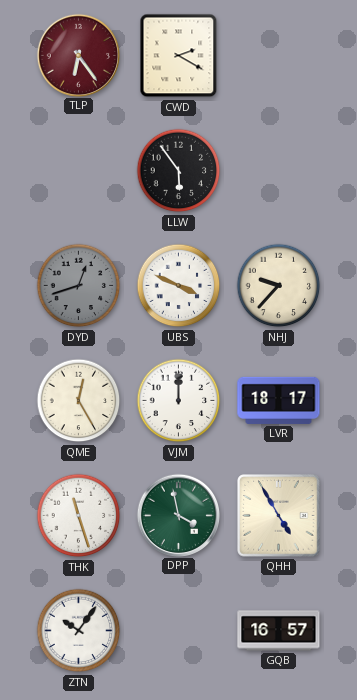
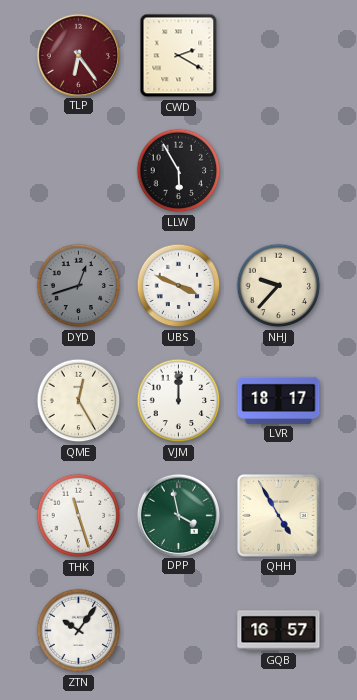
LLW: 5:54 -> 5:55 (179, 171)
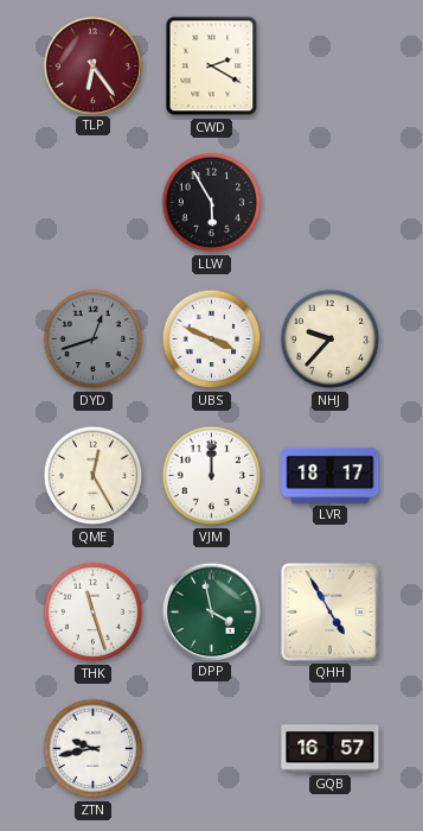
ZTN: 10:06 -> 9:43 (94, 749)
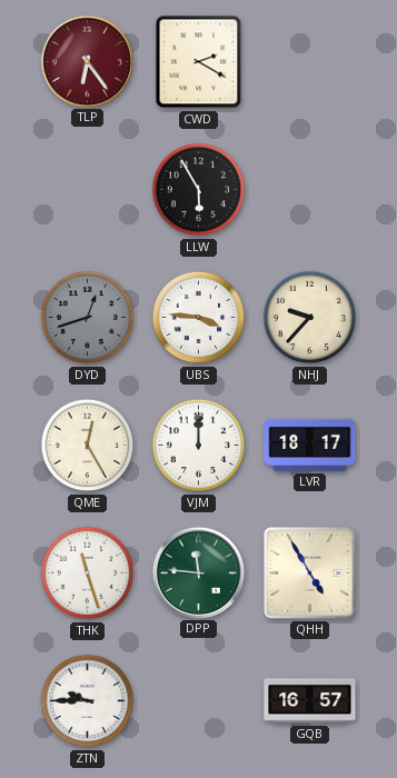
UBS: 3:49 -> 3:46 (199, 318)
DPP: 3:58 -> 11:46 (198, 572)
ZTN: 9:43 -> 9:45 (88, 701)
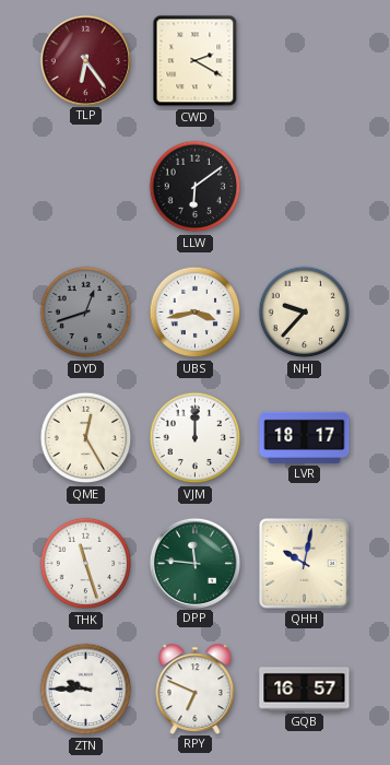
LLW: 5:55 -> 6:09 (196, 187)
UBS: 3:46 -> 3:43 (196, 313)
QHH: 4:55 -> 10:02 (305, 564)
RPY: none -> 6:49 (196, 688)
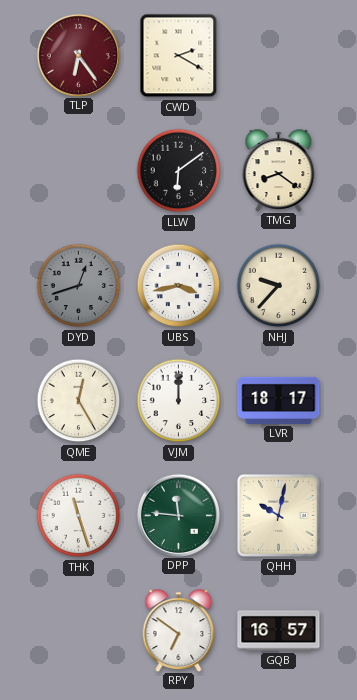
TMG: none -> 8:21 (279, 170)
ZTN: 9:45 -> none (86, 690)
RPY: 6:49 -> 6:51 (179, 630)
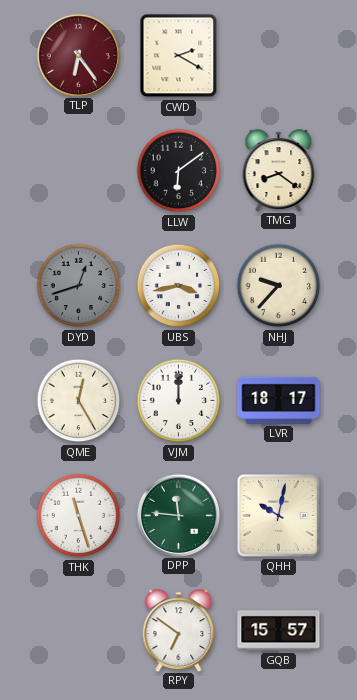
GQB: 16:57 -> 15:57 (279, 631)
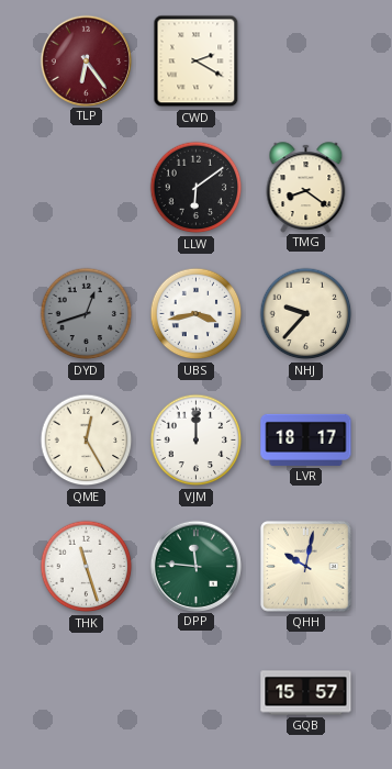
RPY: 6:51 -> none (179, 630)
